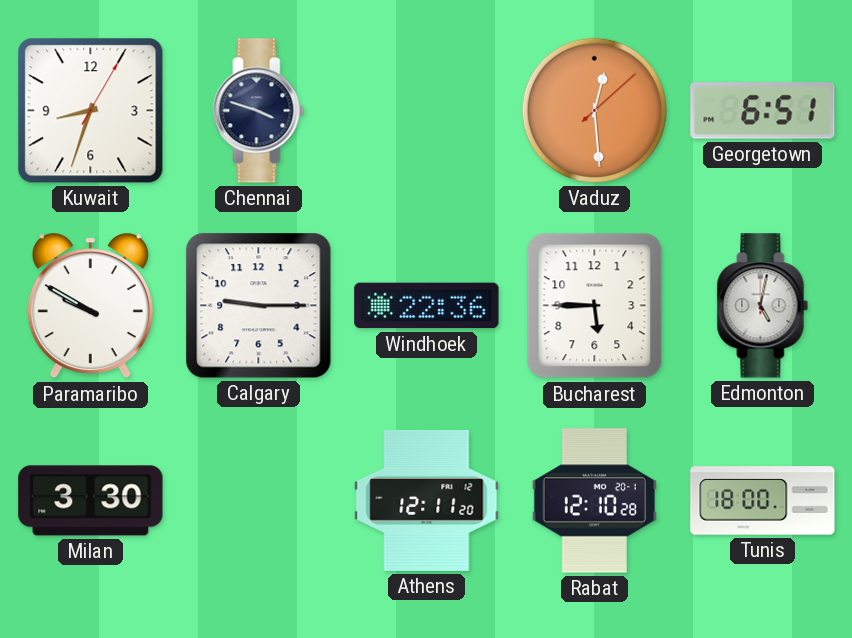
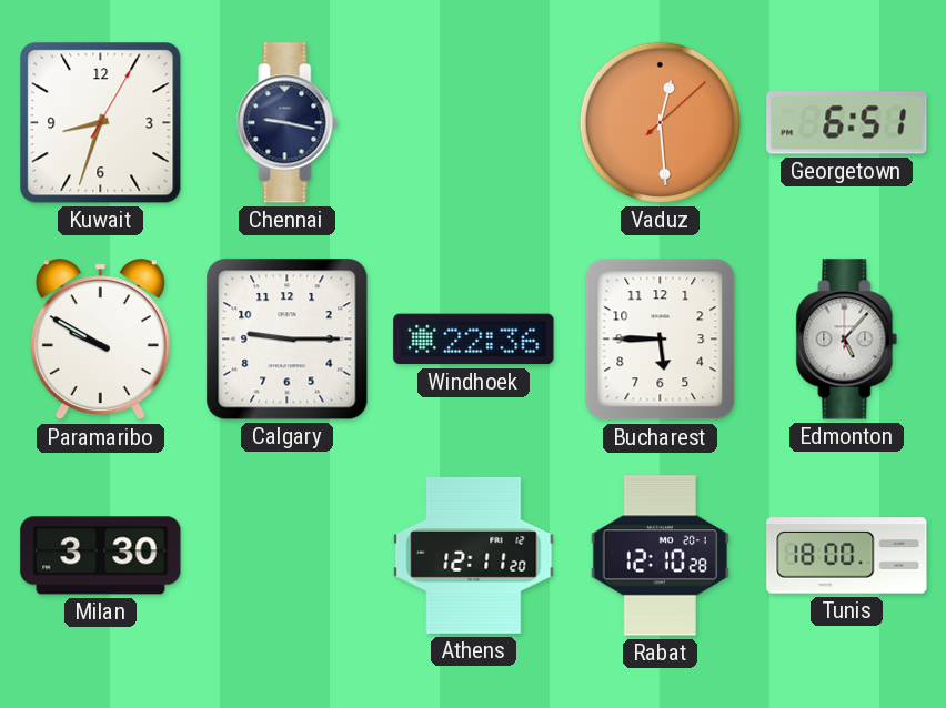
Chennai: 3:48 -> 9:17 (288, 123)
Edmonton: 5:02 -> 5:07 (847, 340)
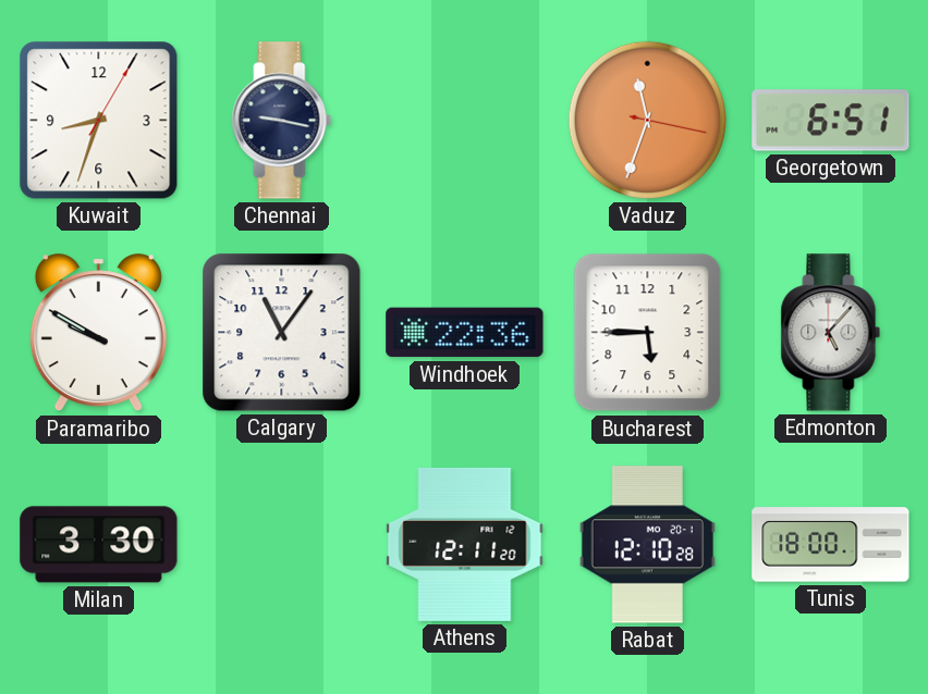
Vaduz: 12:29 -> 11:33 (647, 120)
Calgary: 9:15 -> 11:06 (282, 333)
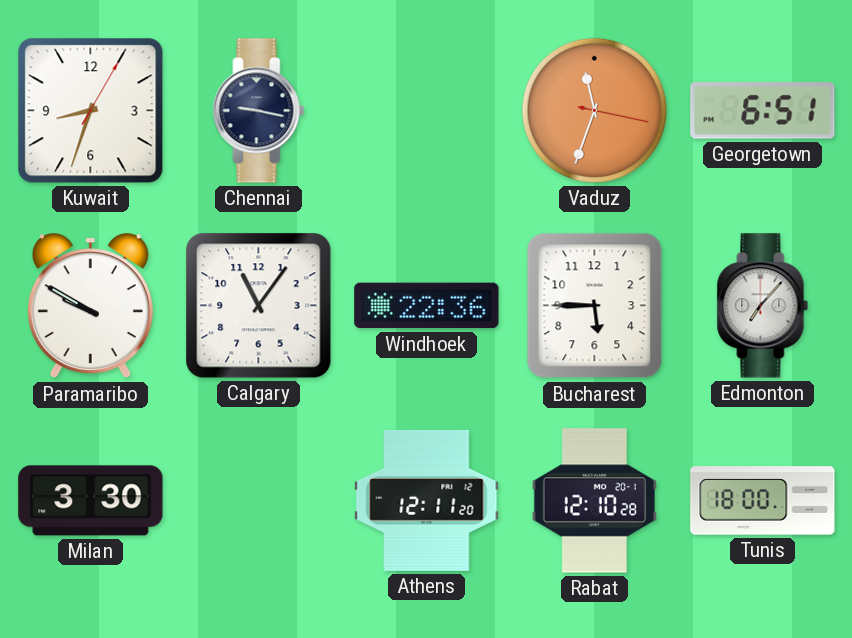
Edmonton: 5:07 -> 7:07 (763, 306)
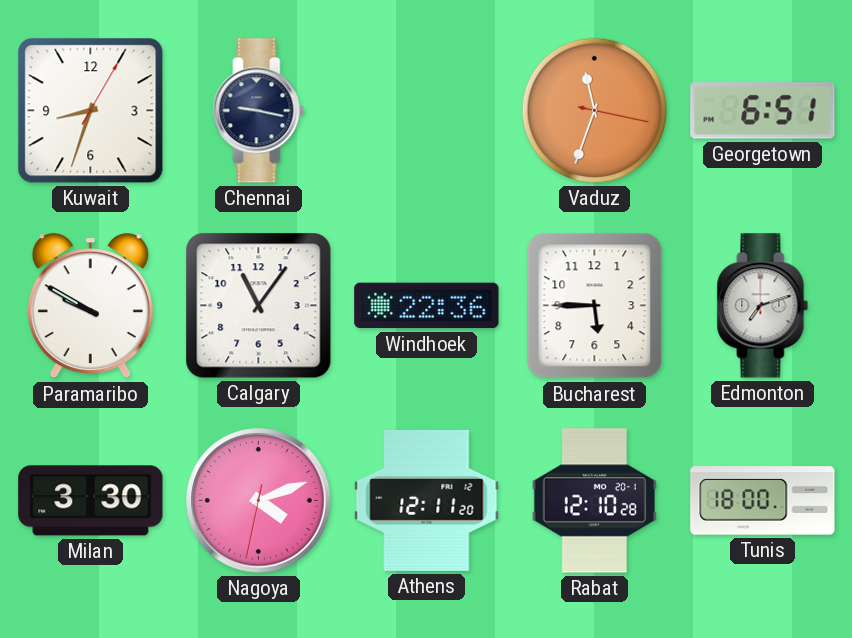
Edmonton: 7:07 -> 7:12 (763, 306)
Nagoya: none -> 4:11 (259, 501)
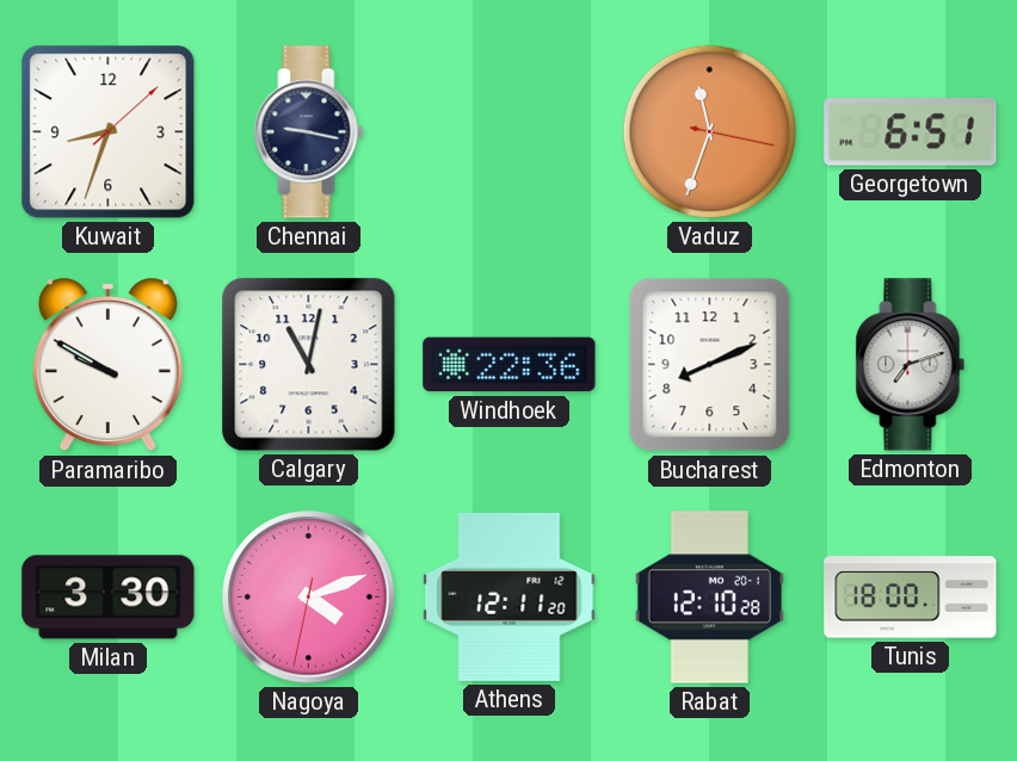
Kuwait: 8:33:05 -> 8:33:08 (109, 132)
Calgary: 11:06 -> 11:02 (309, 365)
Bucharest: 5:45 -> 8:11 (710, 365)
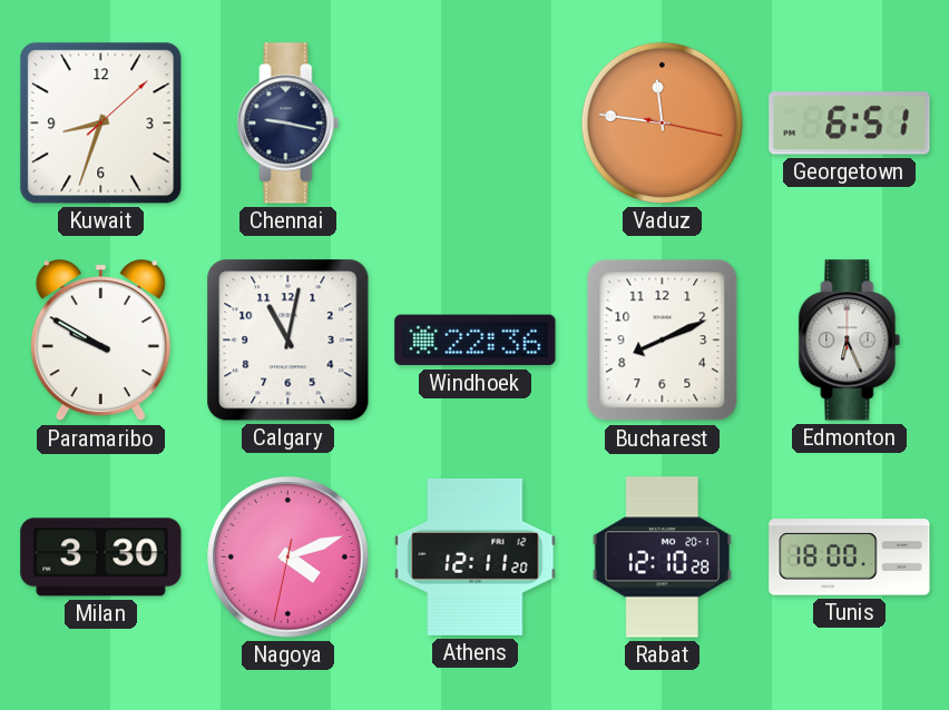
Vaduz: 11:33 -> 11:46 (662, 122)
Edmonton: 7:12 -> 6:26 (850, 341)
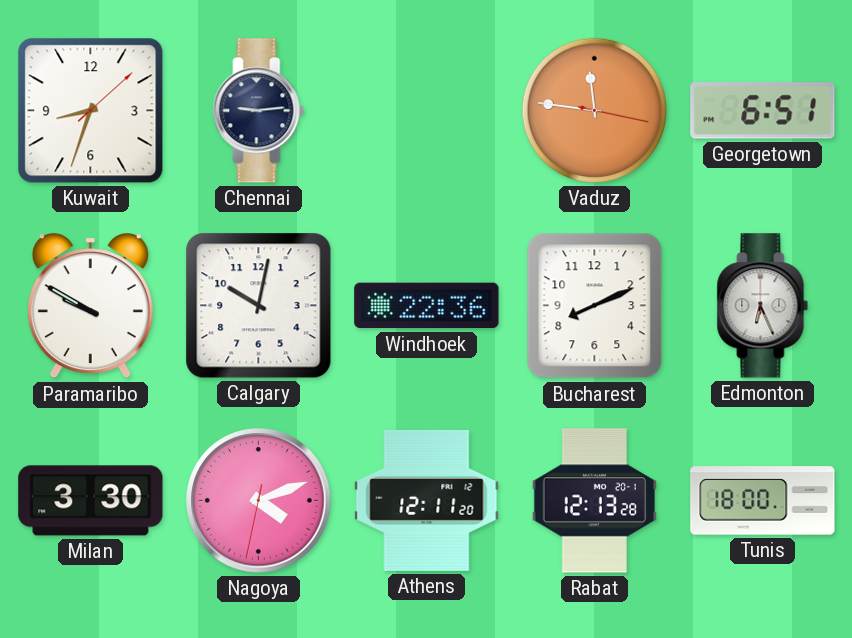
Chennai: 9:17 -> 9:14 (259, 111)
Calgary: 11:02 -> 10:02 (259, 306)
Rabat: 12:10 -> 12:13 (594, 501)
